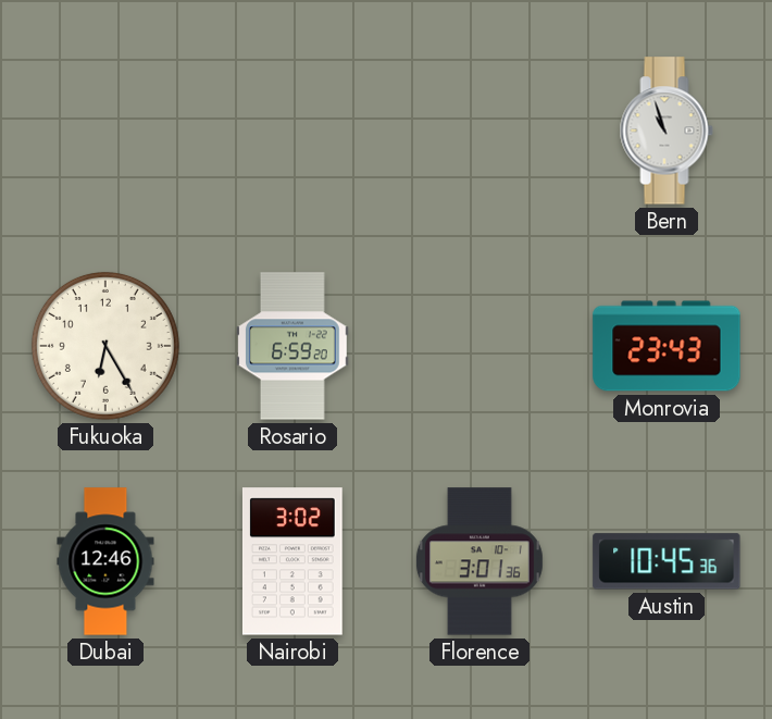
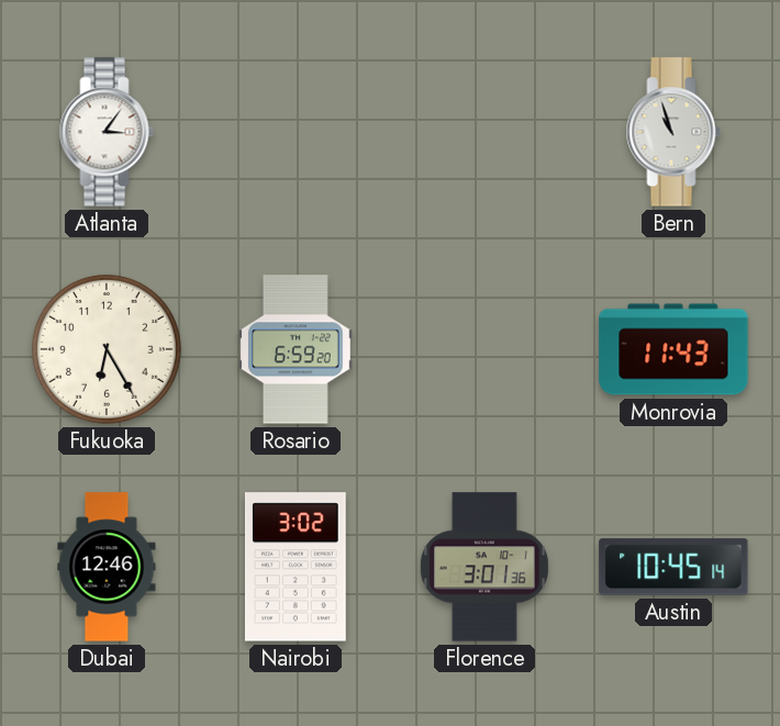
Atlanta: none -> 3:06 (107, 132)
Monrovia: 23:43 -> 11:43 (673, 349)
Austin: 10:45:36 -> 10:45:14 (673, 567)
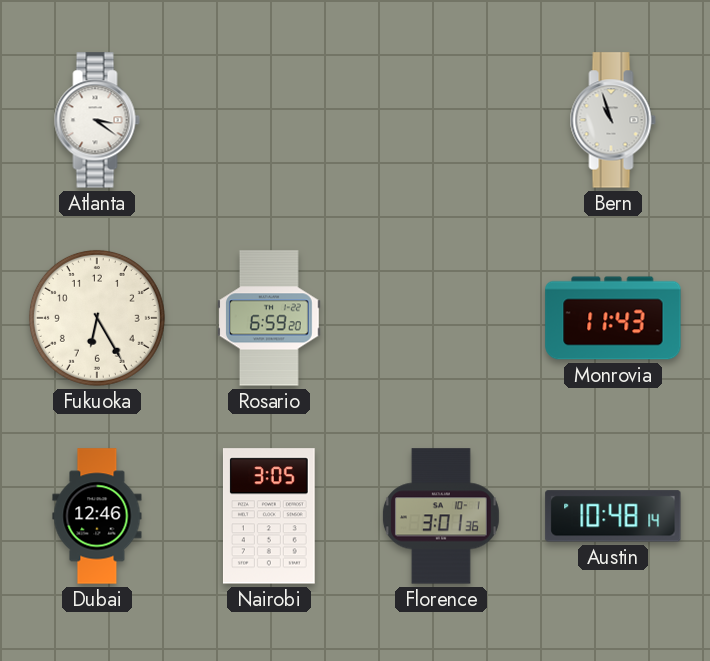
Atlanta: 3:06 -> 3:21 (97, 120)
Nairobi: 3:02 -> 3:05 (269, 516)
Austin: 10:45 -> 10:48 (613, 516)
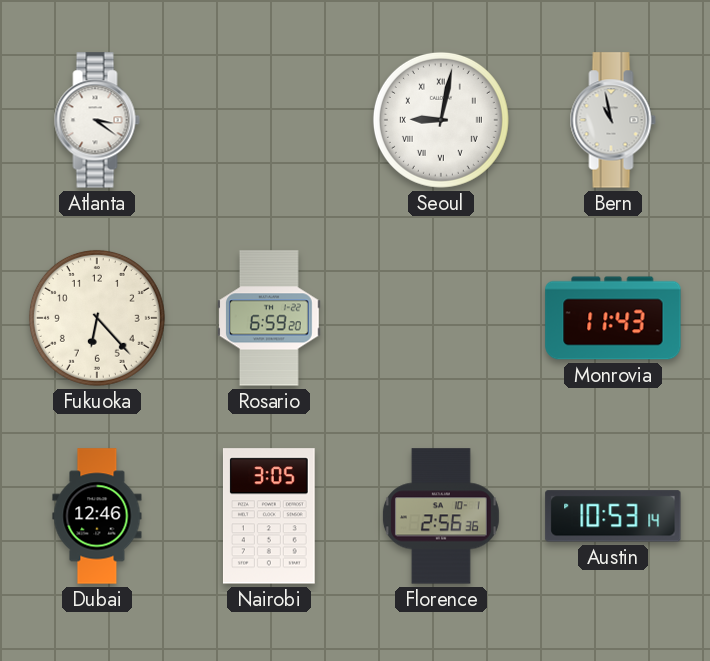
Seoul: none -> 9:02 (441, 120)
Bern: 10:57 -> 10:58 (613, 120)
Fukuoka: 6:25 -> 6:23 (97, 318)
Florence: 3:01 -> 2:56 (441, 516)
Austin: 10:48 -> 10:53 (613, 516)
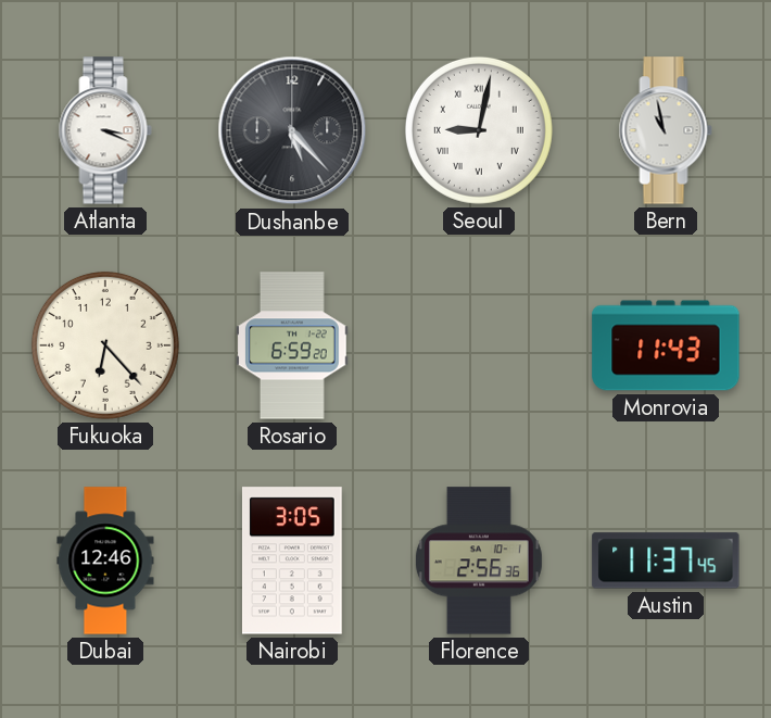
Atlanta: 3:21 -> 3:19 (105, 130)
Dushanbe: none -> 5:23 (292, 130)
Austin: 10:53 -> 11:37 (666, 560)
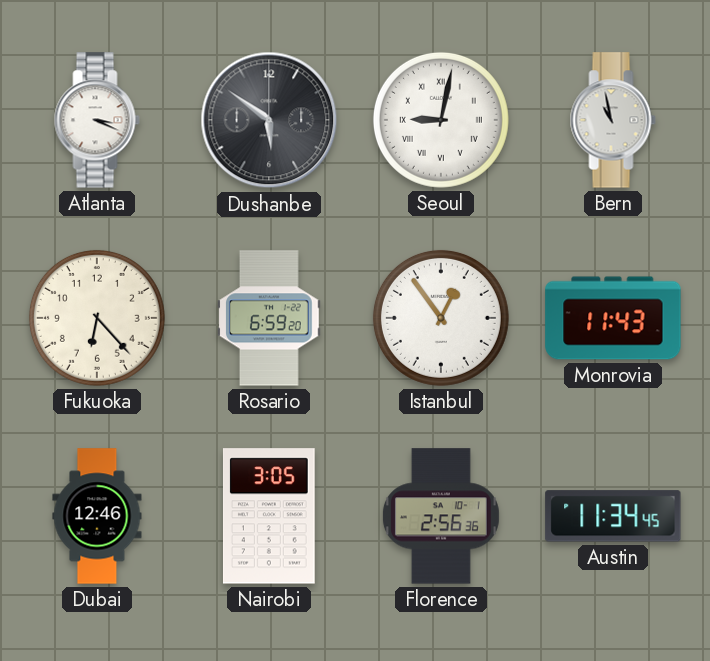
Dushanbe: 5:23 -> 5:51 (269, 120)
Istanbul: none -> 12:54 (441, 318)
Austin: 11:37 -> 11:34 (613, 516)
